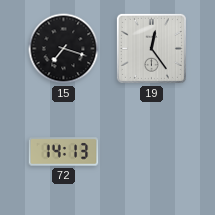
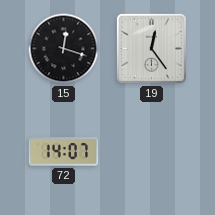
15: 7:18 -> 12:18 (64, 49)
72: 14:13 -> 14:07 (64, 152)
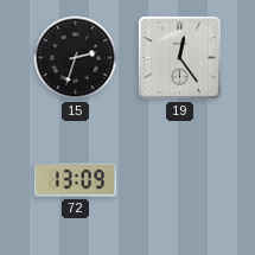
15: 12:18 -> 2:33 (76, 58)
72: 14:07 -> 13:09 (76, 180)
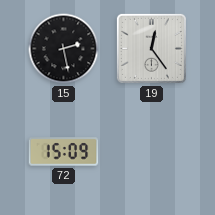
15: 2:33 -> 2:28 (64, 49)
72: 13:09 -> 15:09 (64, 152)
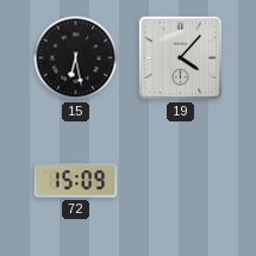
15: 2:28 -> 6:28 (76, 58)
19: 12:24 -> 4:07 (180, 57)
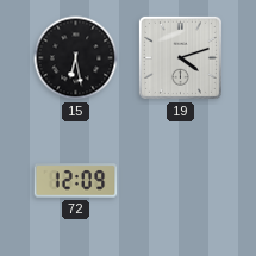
19: 4:07 -> 4:12 (180, 57)
72: 15:09 -> 12:09 (76, 181)
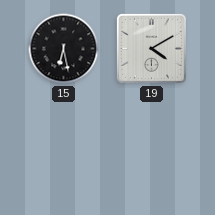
19: 4:12 -> 4:10 (151, 48)
72: 12:09 -> none (76, 181)
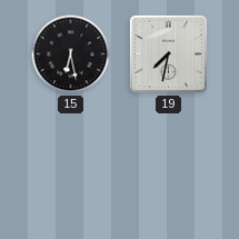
19: 4:10 -> 7:32 (168, 53)
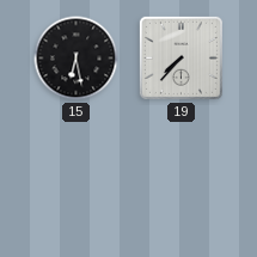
19: 7:32 -> 7:37 (180, 57)
